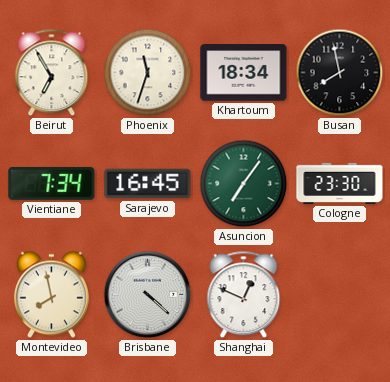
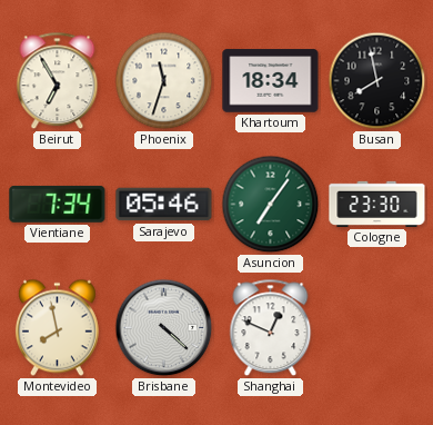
Sarajevo: 16:45 -> 05:46 (164, 205)
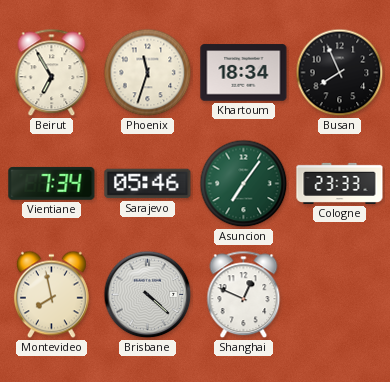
Busan: 7:58 -> 7:56 (340, 73)
Cologne: 23:30 -> 23:33 (340, 183)
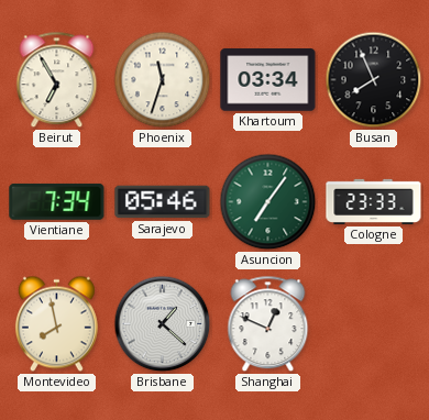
Khartoum: 18:34 -> 03:34 (268, 80)
Brisbane: 4:22 -> 1:22 (163, 324)
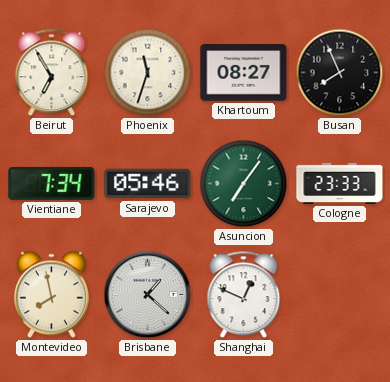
Khartoum: 03:34 -> 08:27 (244, 73)
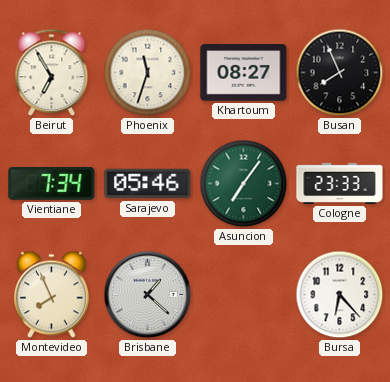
Montevideo: 7:58 -> 7:56 (51, 295)
Shanghai: 12:49 -> none (244, 295)
Bursa: none -> 6:23 (340, 295)
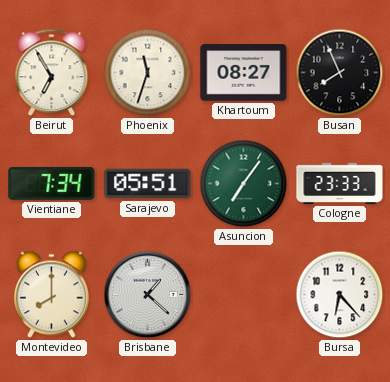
Sarajevo: 05:46 -> 05:51 (148, 184)
Montevideo: 7:56 -> 8:00 (51, 295)
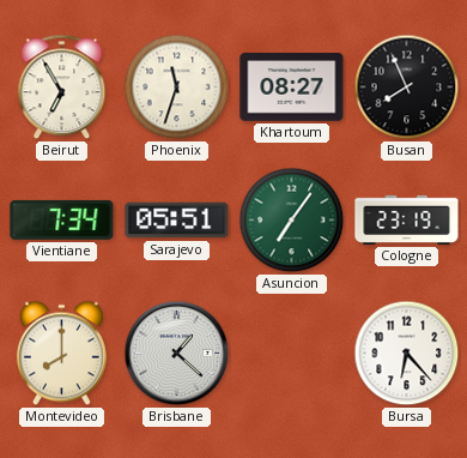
Cologne: 23:33 -> 23:19 (407, 219)
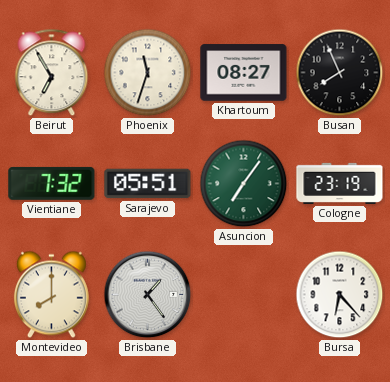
Vientiane: 7:34 -> 7:32 (52, 183)
Brisbane: 1:22 -> 1:24 (148, 295)
